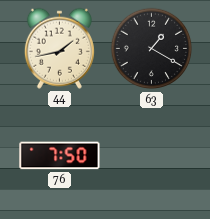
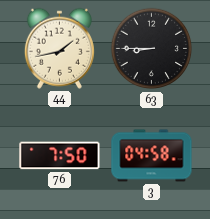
63: 1:20 -> 8:45 (152, 49)
3: none -> 04:58 (152, 156)
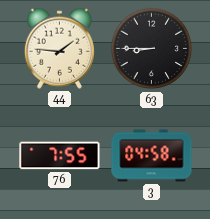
44: 1:43 -> 1:46 (59, 48)
76: 7:50 -> 7:55 (60, 156)
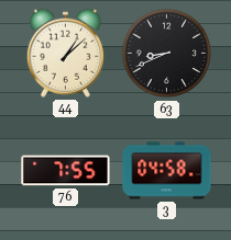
44: 1:46 -> 1:08 (65, 53)
63: 8:45 -> 8:41 (167, 54)
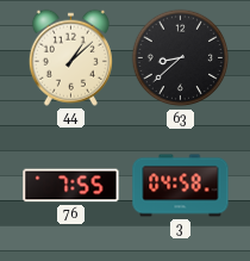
63: 8:41 -> 8:38 (181, 58)
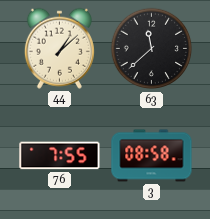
63: 8:38 -> 11:38 (152, 49)
3: 04:58 -> 08:58 (152, 156)
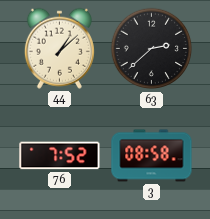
63: 11:38 -> 2:38 (152, 49)
76: 7:55 -> 7:52 (60, 156)
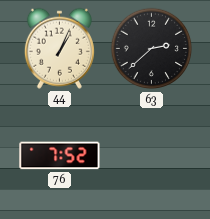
44: 1:08 -> 1:04 (59, 48)
3: 08:58 -> none (152, 156)
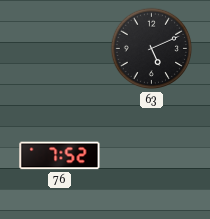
44: 1:04 -> none (59, 48)
63: 2:38 -> 5:11 (152, 49)
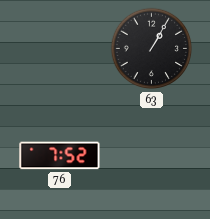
63: 5:11 -> 1:05 (152, 49)
